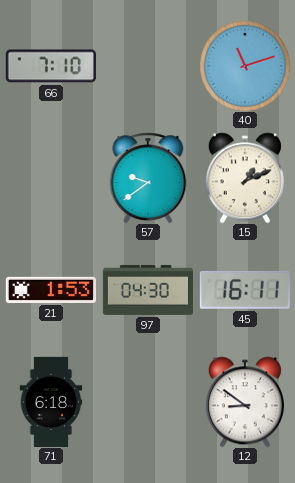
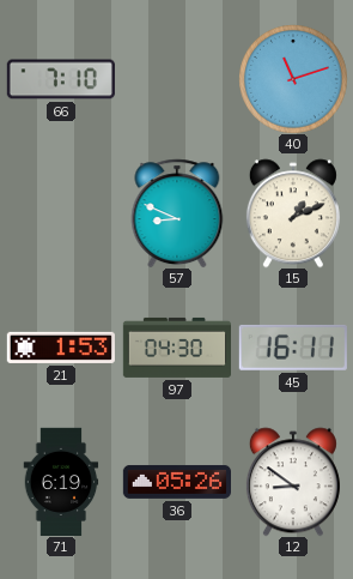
57: 9:39 -> 8:49 (177, 213)
71: 6:18 -> 6:19 (61, 481)
36: none -> 05:26 (176, 482)
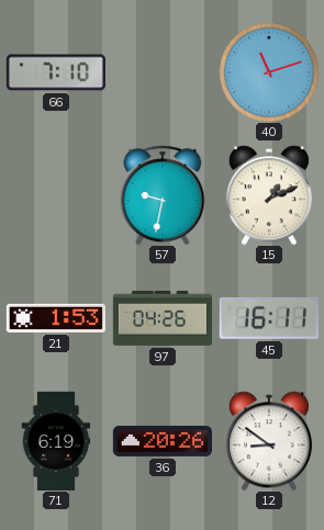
57: 8:49 -> 9:32 (163, 195)
97: 04:30 -> 04:26 (161, 318)
36: 05:26 -> 20:26 (161, 441)
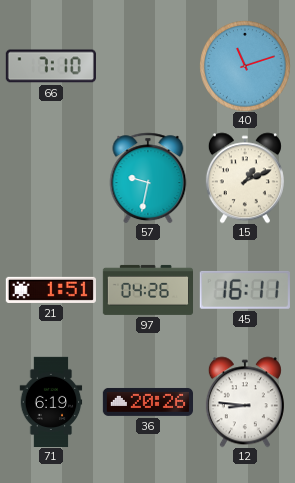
21: 1:53 -> 1:51 (51, 290)
12: 8:51 -> 8:46 (245, 402)
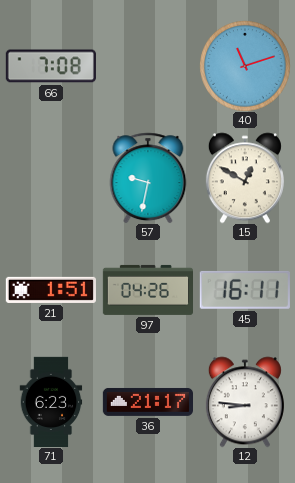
66: 7:10 -> 7:08 (51, 66)
15: 1:11 -> 12:50 (245, 178)
71: 6:19 -> 6:23 (51, 401)
36: 20:26 -> 21:17 (147, 402)
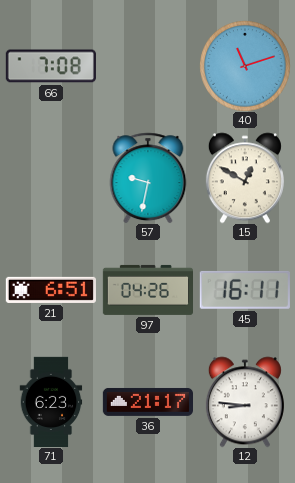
21: 1:51 -> 6:51 (51, 290)
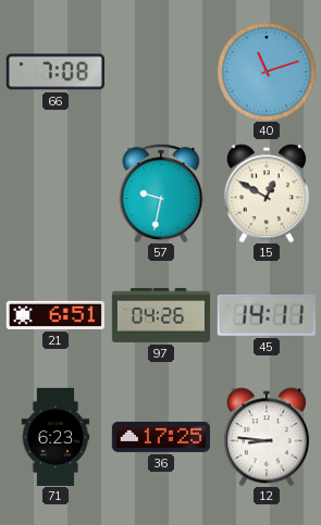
45: 16:11 -> 14:11 (267, 315)
36: 21:17 -> 17:25 (160, 437)
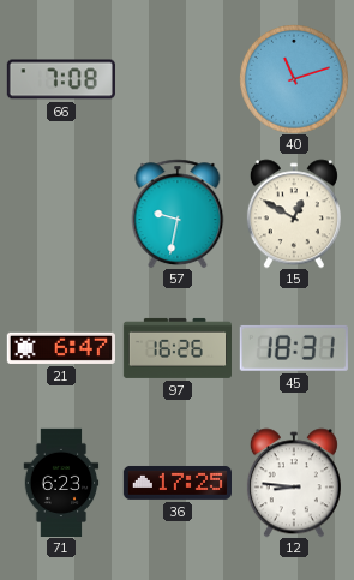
21: 6:51 -> 6:47 (61, 348)
97: 04:26 -> 16:26 (176, 348)
45: 14:11 -> 18:31 (294, 348)
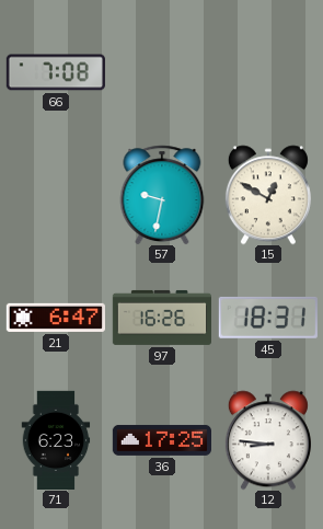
40: 11:12 -> none (294, 79)
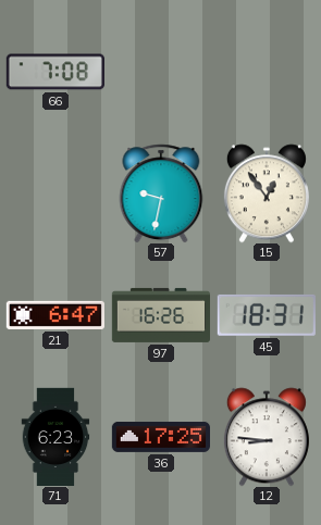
15: 12:50 -> 12:54 (267, 193)
